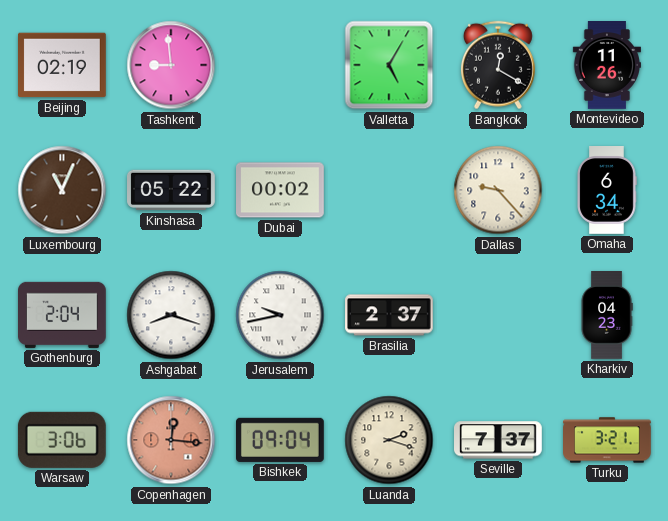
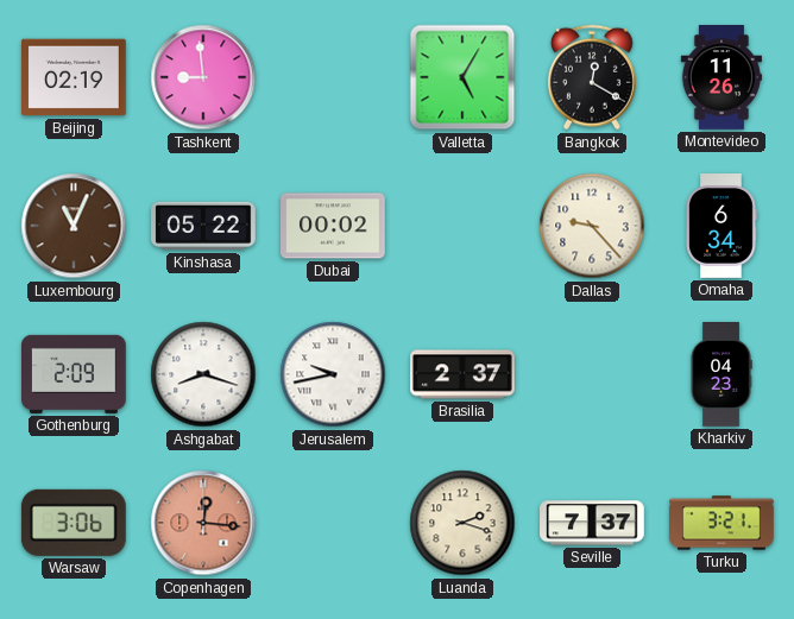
Gothenburg: 2:04 -> 2:09 (75, 374)
Bishkek: 09:04 -> none (281, 440)
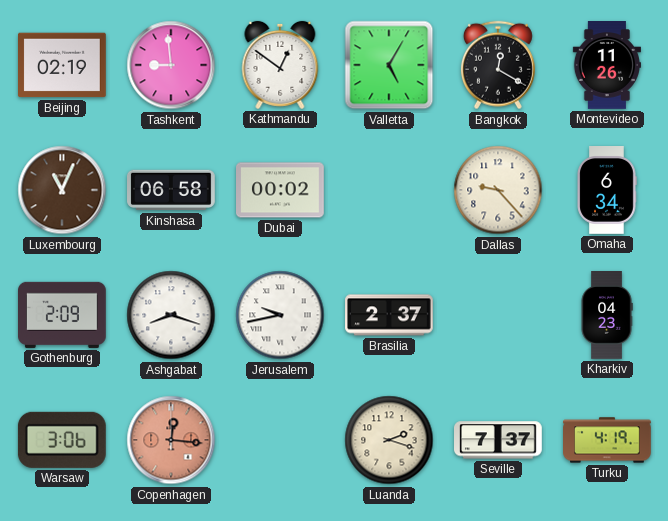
Kathmandu: none -> 12:51 (280, 65)
Kinshasa: 05:22 -> 06:58 (172, 190)
Turku: 3:21 -> 4:19 (608, 440)
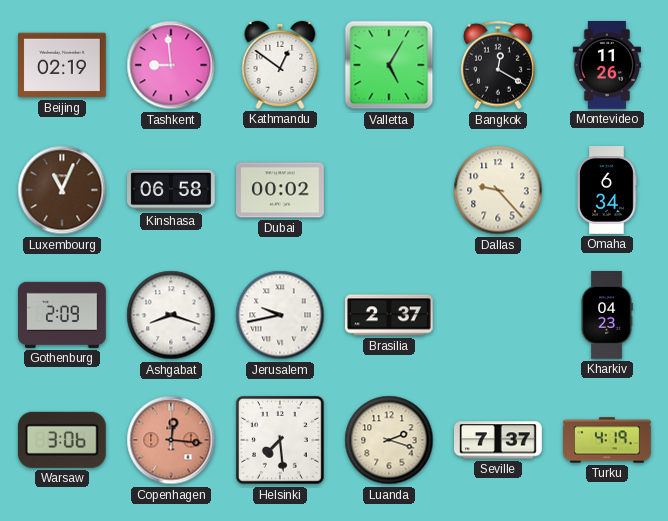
Helsinki: none -> 7:29 (281, 441)
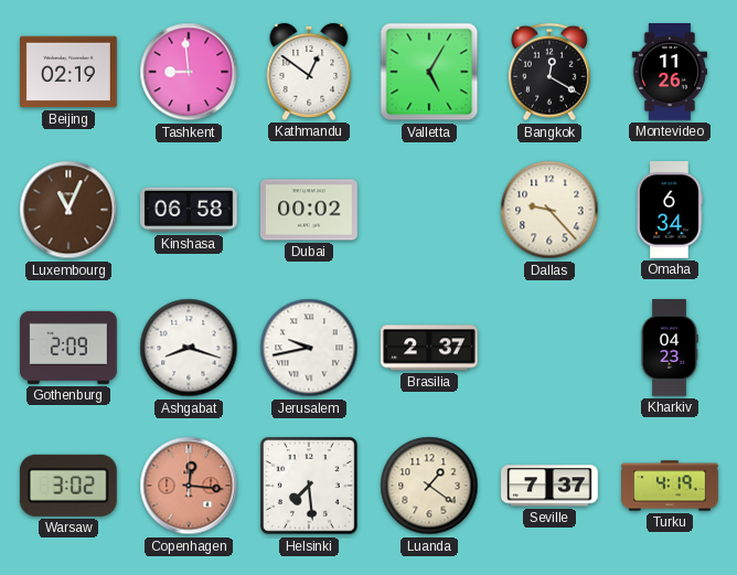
Warsaw: 3:06 -> 3:02 (68, 486)
Luanda: 2:18 -> 1:21 (429, 486)
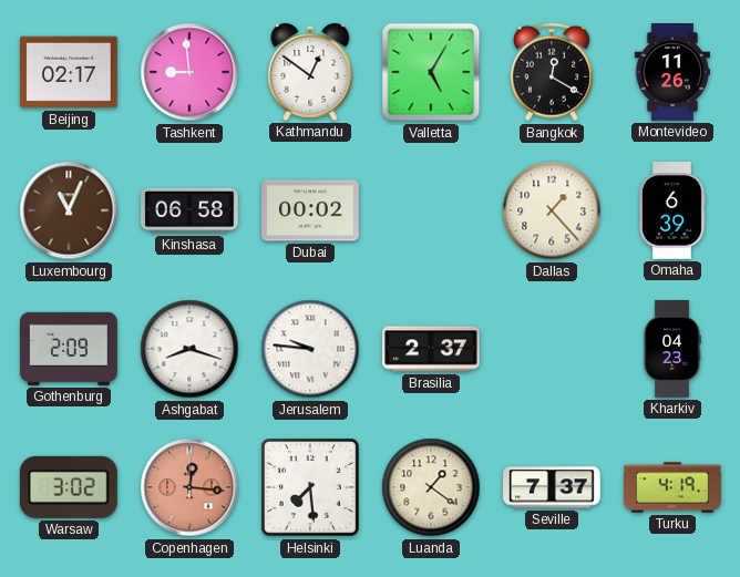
Beijing: 02:19 -> 02:17 (70, 72)
Dallas: 9:23 -> 1:23 (552, 210)
Omaha: 6:34 -> 6:39 (672, 212)
Jerusalem: 9:43 -> 9:46 (310, 349)
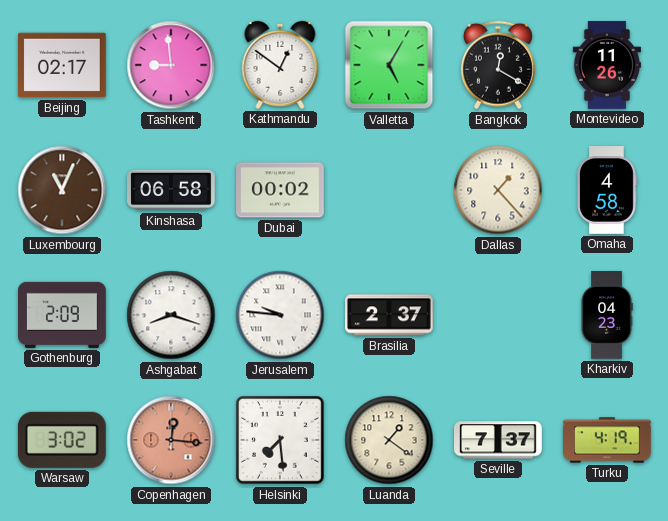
Omaha: 6:39 -> 4:58 (607, 191)
